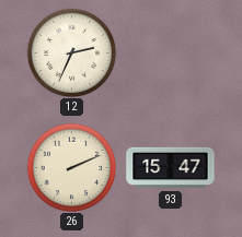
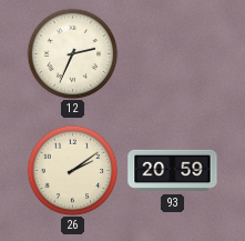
26: 2:11 -> 2:09 (72, 170)
93: 15:47 -> 20:59 (173, 171)
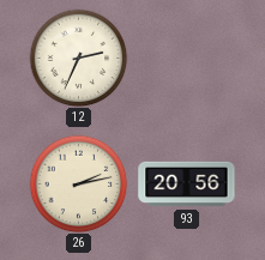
26: 2:09 -> 2:13 (78, 183)
93: 20:59 -> 20:56 (187, 185)
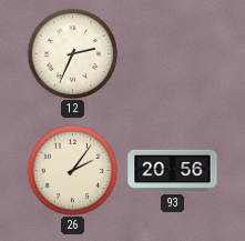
26: 2:13 -> 2:06 (72, 170)
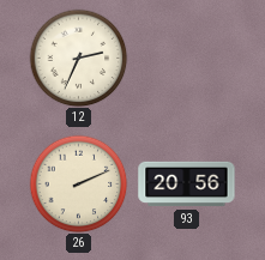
26: 2:06 -> 2:11 (78, 183)
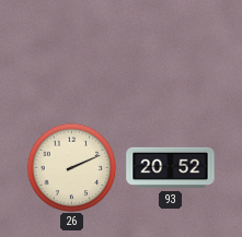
12: 2:34 -> none (78, 58)
93: 20:56 -> 20:52 (171, 168)
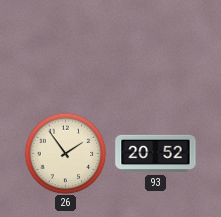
26: 2:11 -> 1:54 (65, 153)
